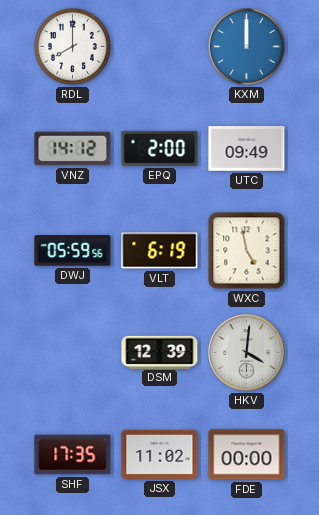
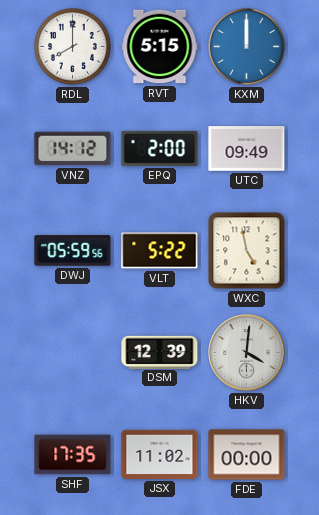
RVT: none -> 5:15 (160, 47)
VLT: 6:19 -> 5:22 (160, 251)
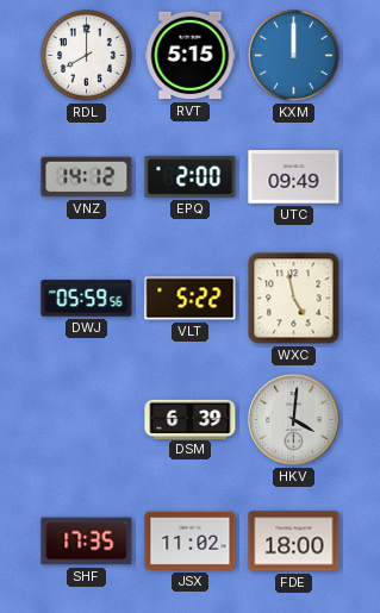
DSM: 12:39 -> 6:39 (191, 419)
FDE: 00:00 -> 18:00 (294, 542)
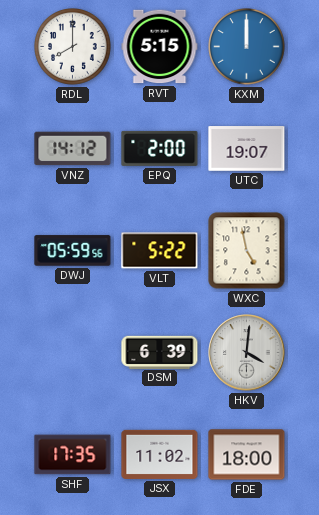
UTC: 09:49 -> 19:07 (247, 149)
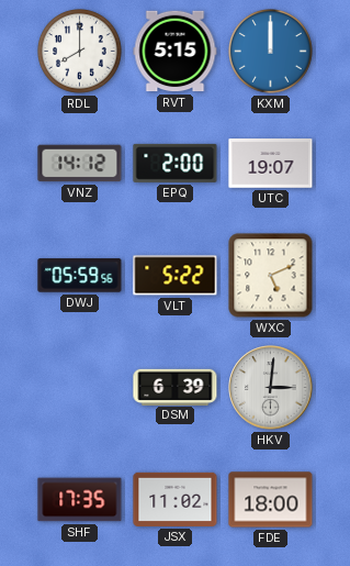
WXC: 4:58 -> 5:11 (271, 276)
HKV: 4:01 -> 3:01 (271, 388)
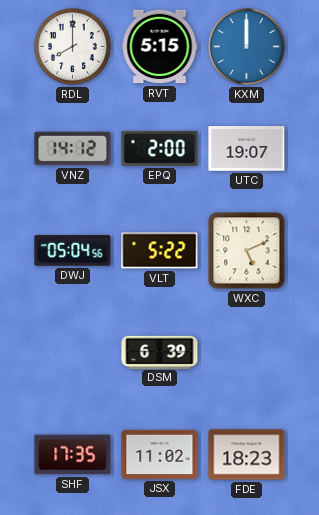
DWJ: 05:59 -> 05:04 (73, 251)
HKV: 3:01 -> none (271, 388)
FDE: 18:00 -> 18:23 (247, 455)
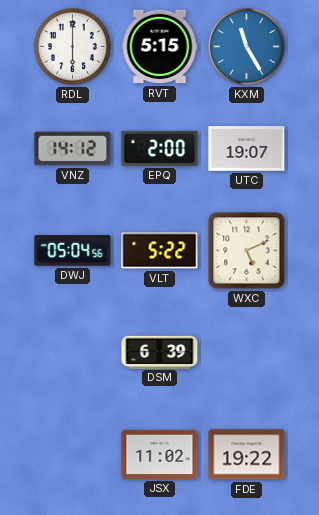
RDL: 8:00 -> 6:00 (73, 47)
KXM: 12:00 -> 11:25 (247, 47)
SHF: 17:35 -> none (73, 455)
FDE: 18:23 -> 19:22 (247, 455)
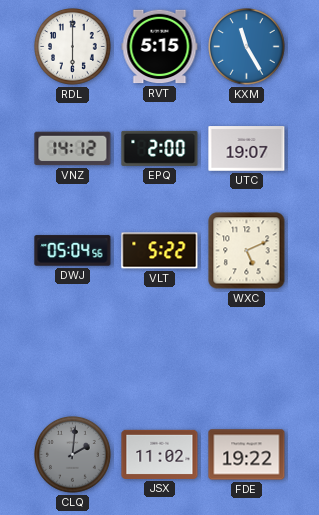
DSM: 6:39 -> none (160, 352)
CLQ: none -> 2:01 (73, 455)
